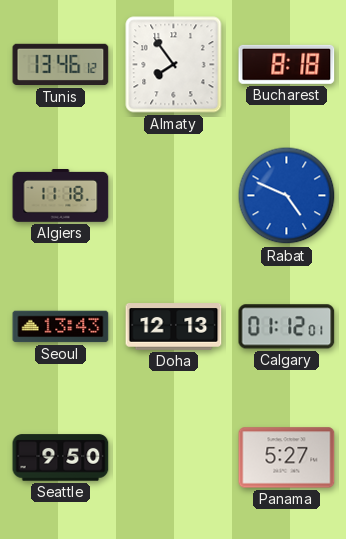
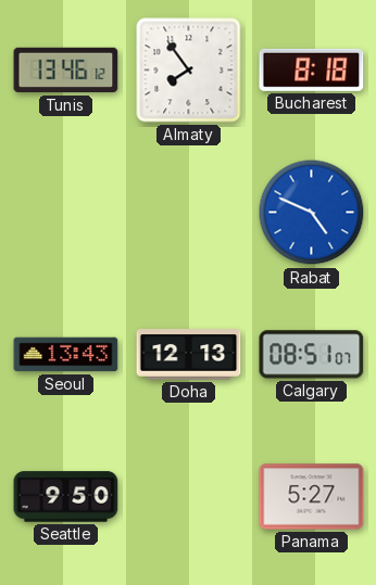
Algiers: 11:18 -> none (61, 196)
Calgary: 01:12 -> 08:51 (312, 355)
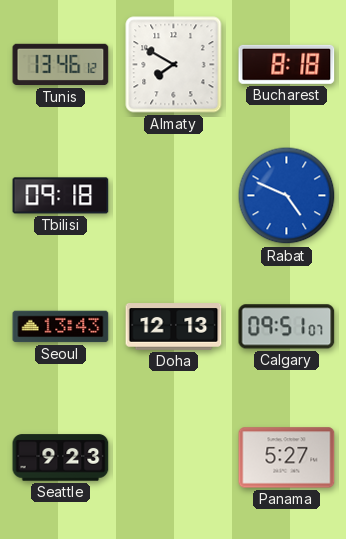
Almaty: 7:54 -> 7:50 (174, 65)
Tbilisi: none -> 09:18 (61, 196)
Calgary: 08:51 -> 09:51 (287, 327)
Seattle: 9:50 -> 9:23 (61, 458)
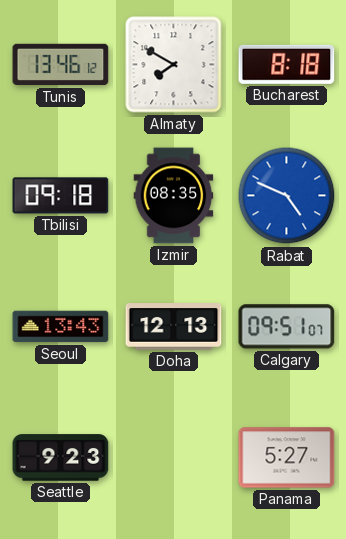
Izmir: none -> 08:35 (174, 196)
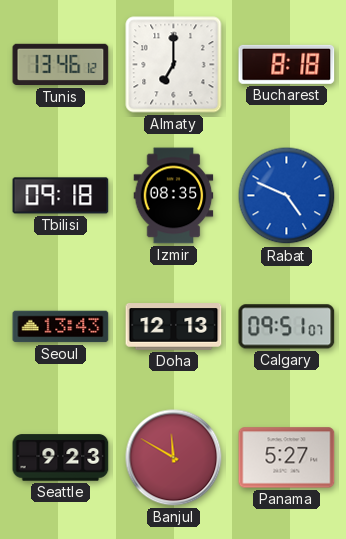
Almaty: 7:50 -> 7:00 (174, 65)
Banjul: none -> 11:50 (174, 458)
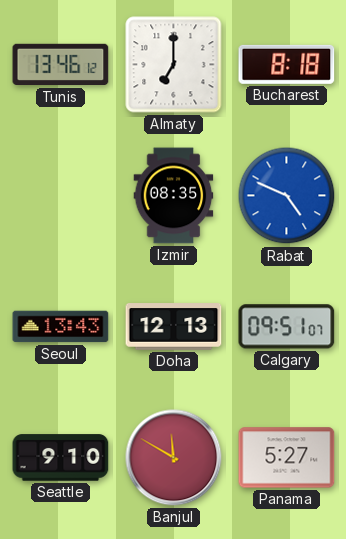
Tbilisi: 09:18 -> none (61, 196)
Seattle: 9:23 -> 9:10 (61, 458)
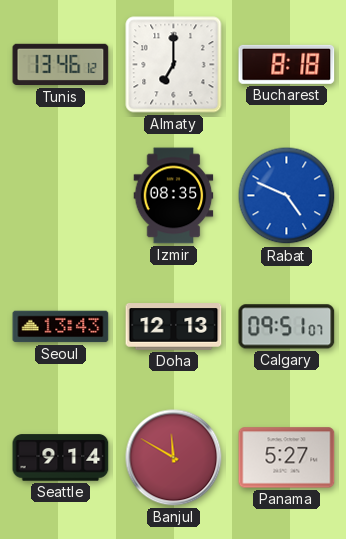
Seattle: 9:10 -> 9:14 (61, 458)
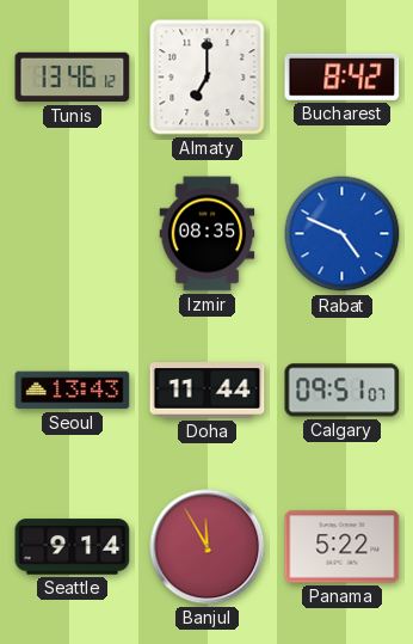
Bucharest: 8:18 -> 8:42 (343, 76)
Doha: 12:13 -> 11:44 (208, 391)
Banjul: 11:50 -> 11:55 (208, 547)
Panama: 5:27 -> 5:22 (343, 547)
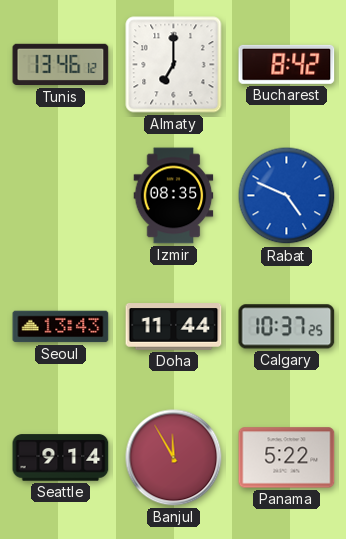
Calgary: 09:51 -> 10:37 (287, 327)
